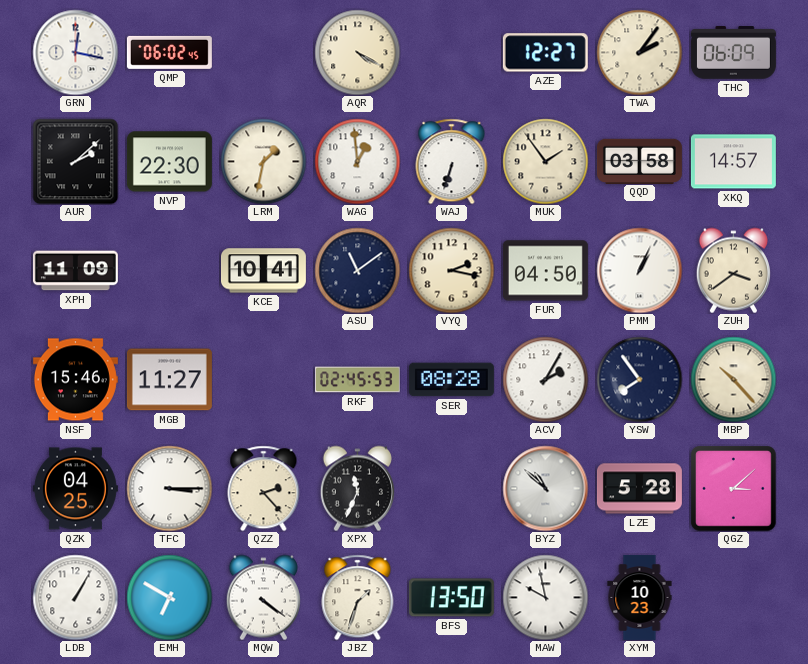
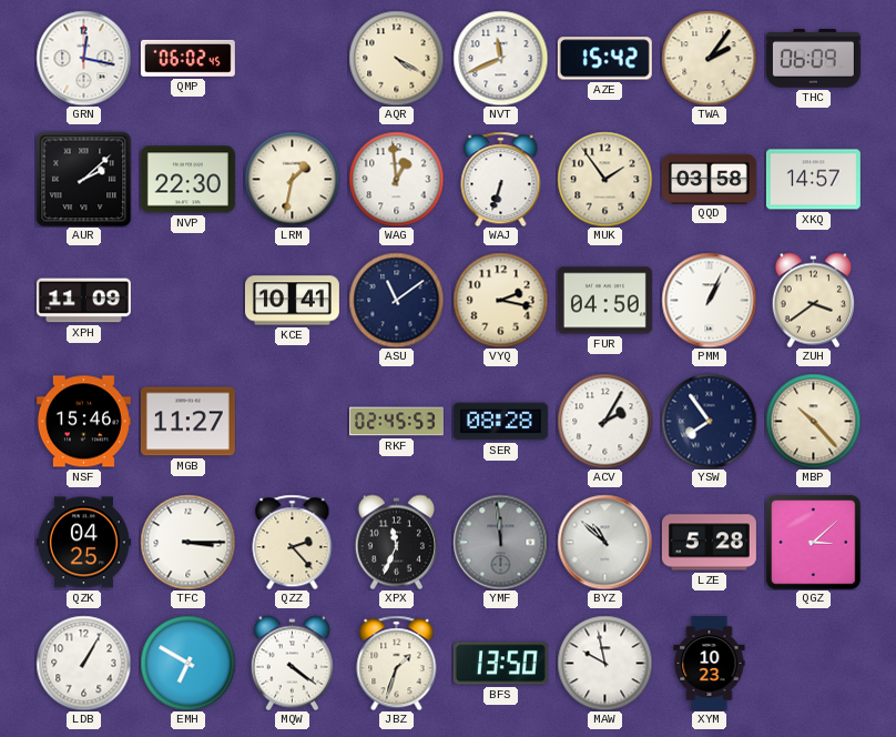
NVT: none -> 11:41 (500, 58)
AZE: 12:27 -> 15:42 (604, 59)
YMF: none -> 11:59 (500, 542)
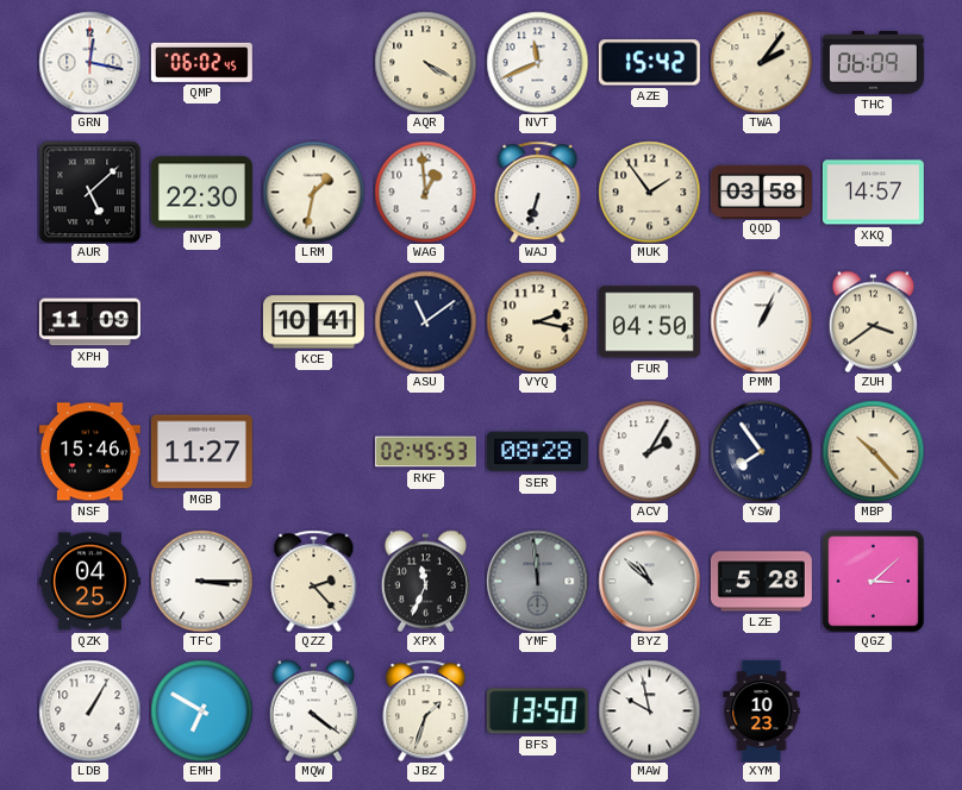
AUR: 2:08 -> 5:08 (89, 192)
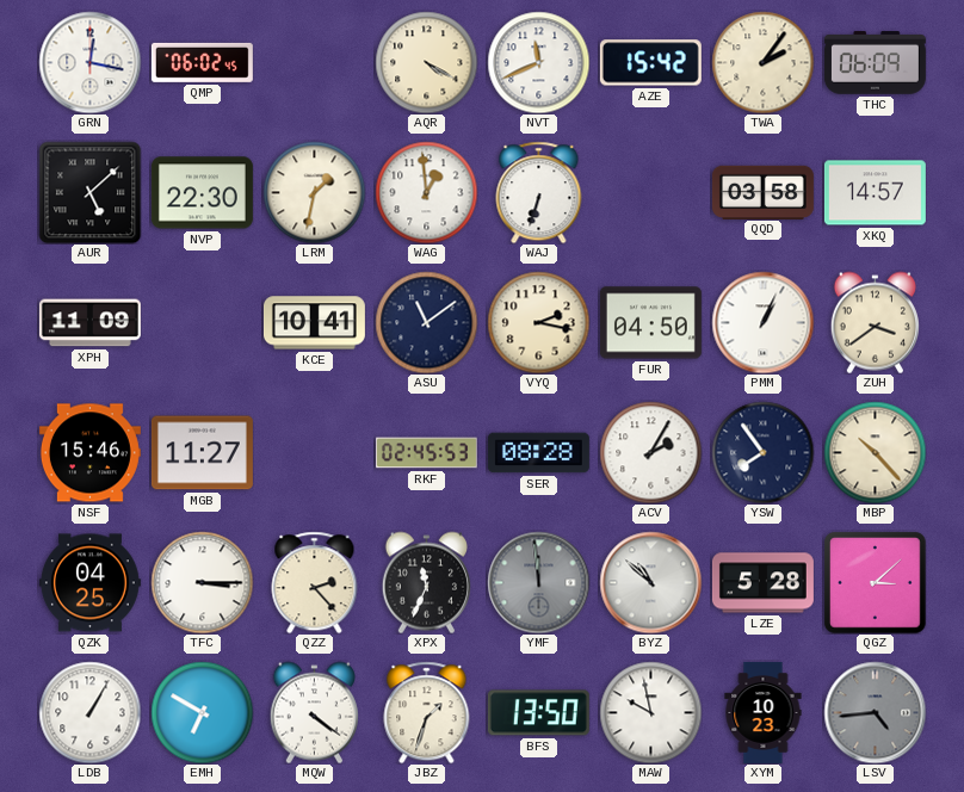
MUK: 1:54 -> none (649, 192)
LSV: none -> 4:44 (875, 712)
